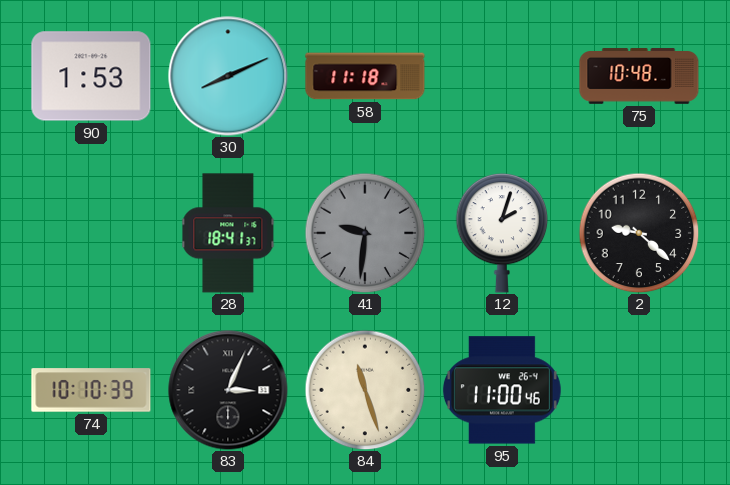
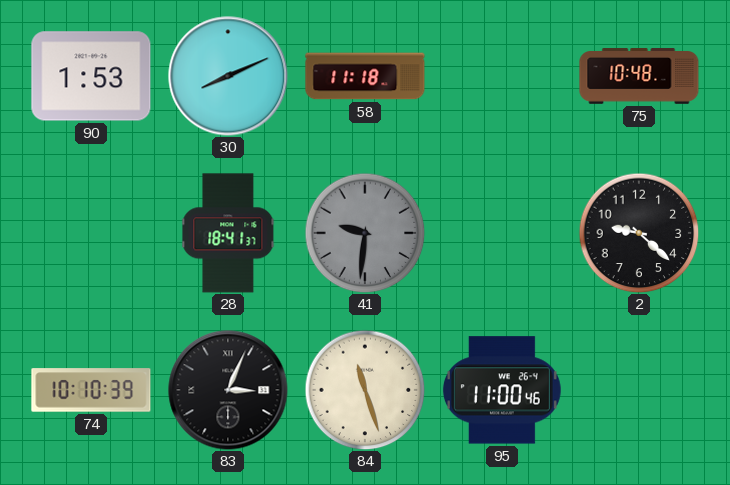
12: 2:03 -> none (502, 233)
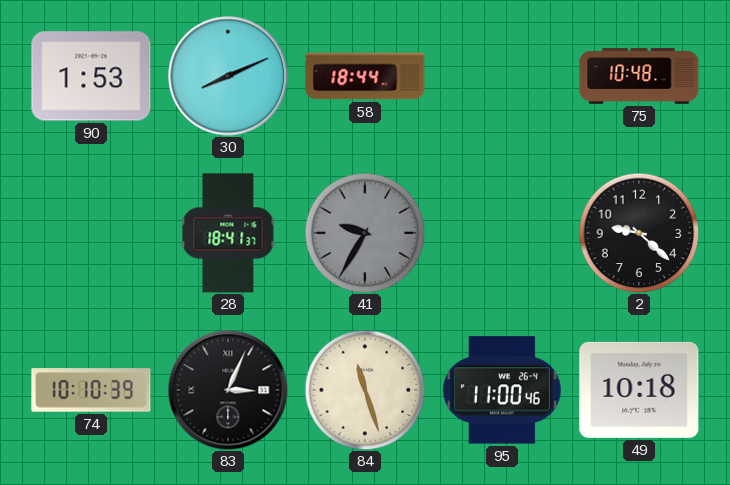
58: 11:18 -> 18:44 (365, 76)
41: 9:31 -> 9:35 (365, 233)
49: none -> 10:18 (639, 390)
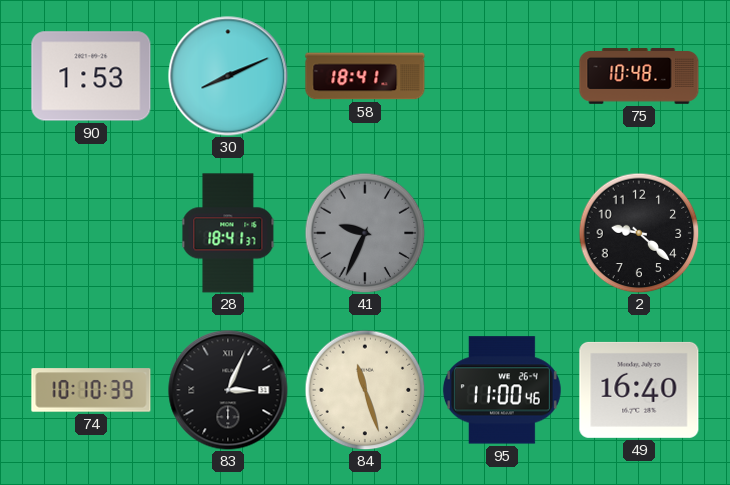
58: 18:44 -> 18:41 (365, 76)
41: 9:35 -> 9:34 (365, 233)
49: 10:18 -> 16:40 (639, 390)
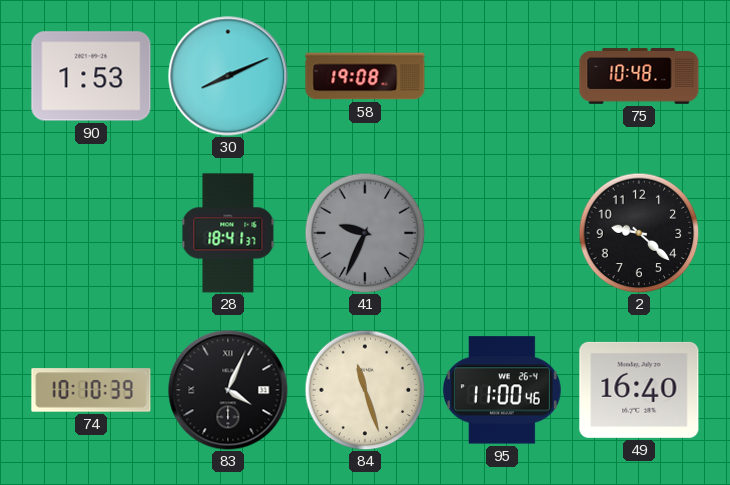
58: 18:41 -> 19:08 (365, 76)
83: 3:04 -> 4:04 (228, 390)
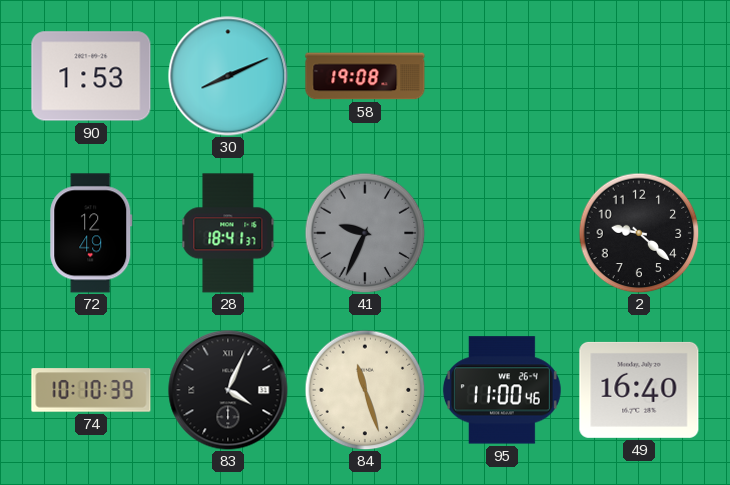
75: 10:48 -> none (639, 76)
72: none -> 12:49 (91, 233)
